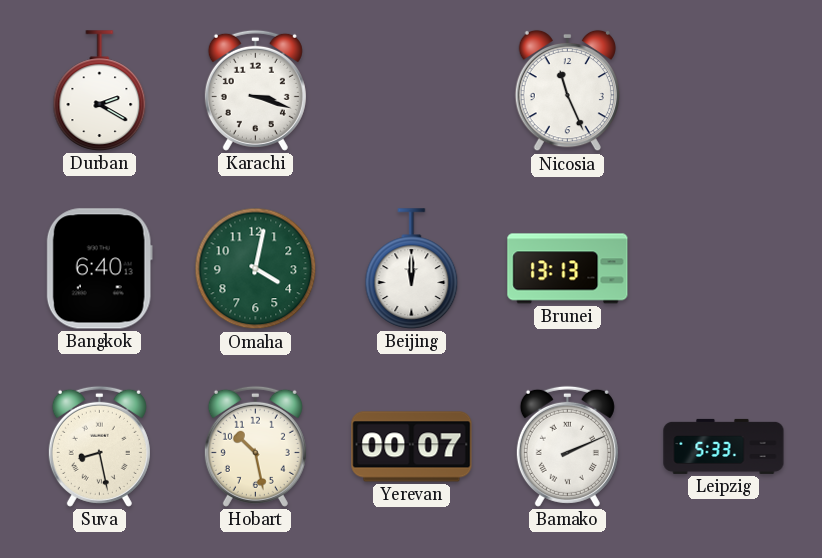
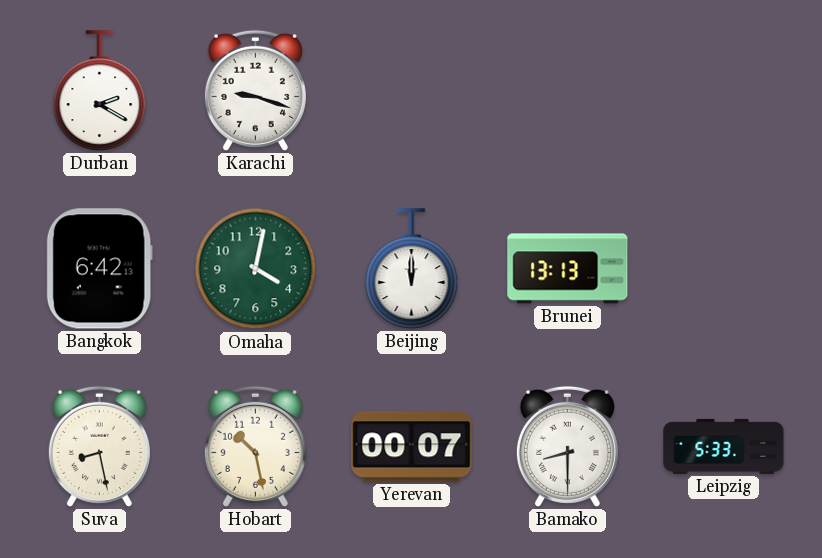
Karachi: 3:18 -> 9:18 (255, 90)
Nicosia: 11:26 -> none (567, 91)
Bangkok: 6:40 -> 6:42 (99, 269)
Bamako: 2:11 -> 8:30 (567, 446)
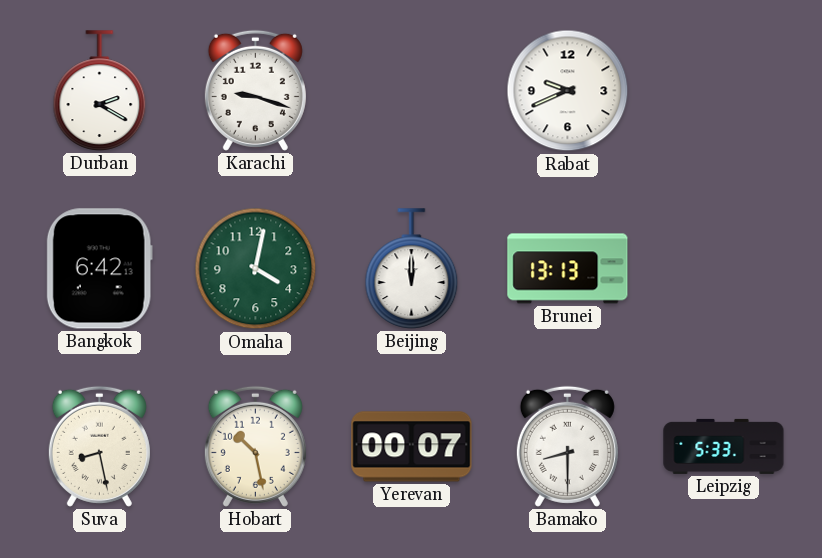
Rabat: none -> 9:41 (568, 91)
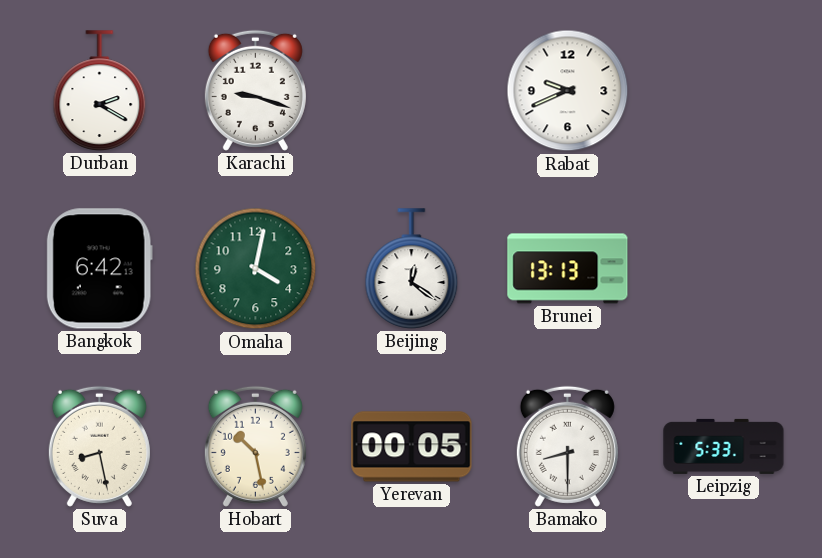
Beijing: 12:00 -> 12:21 (412, 269)
Yerevan: 00:07 -> 00:05 (412, 447)
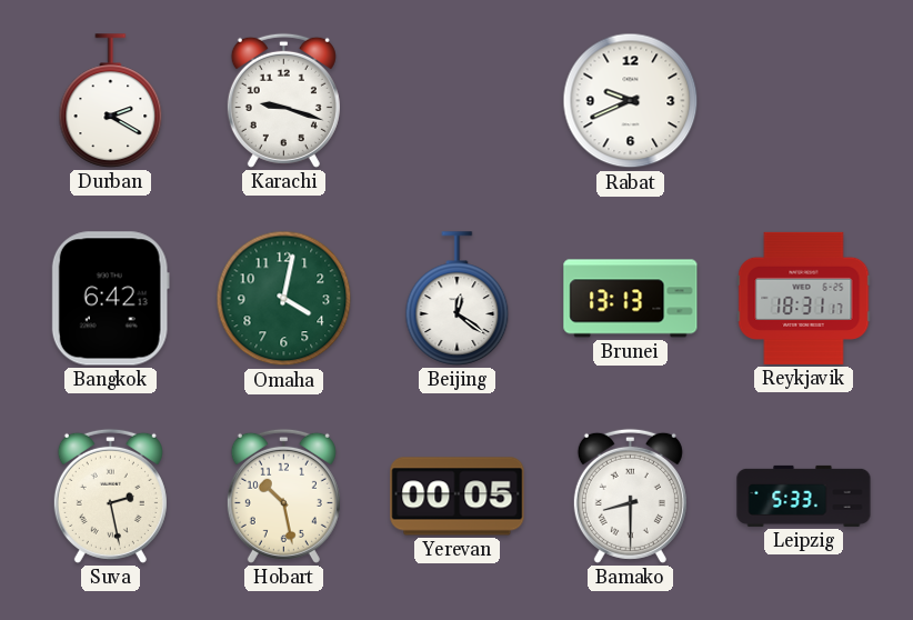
Reykjavik: none -> 18:31 (804, 298)
Suva: 8:28 -> 2:28 (110, 496)
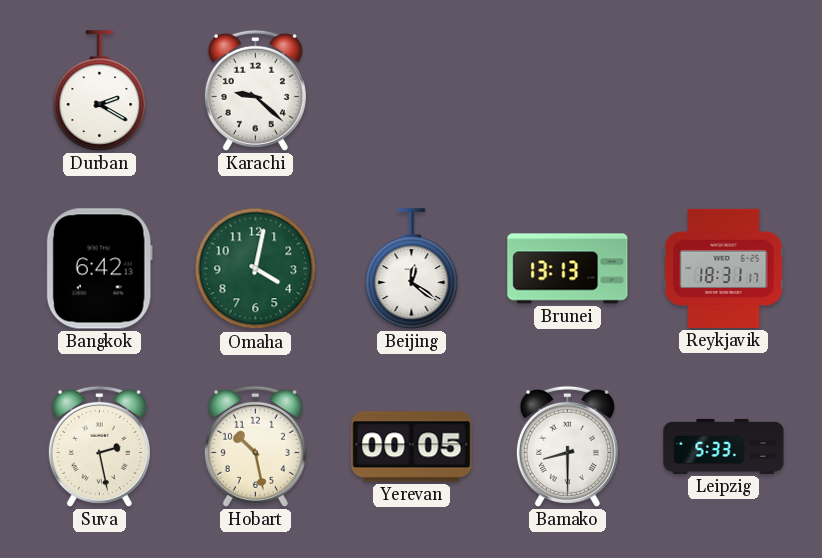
Karachi: 9:18 -> 9:22 (255, 90)
Rabat: 9:41 -> none (631, 101)
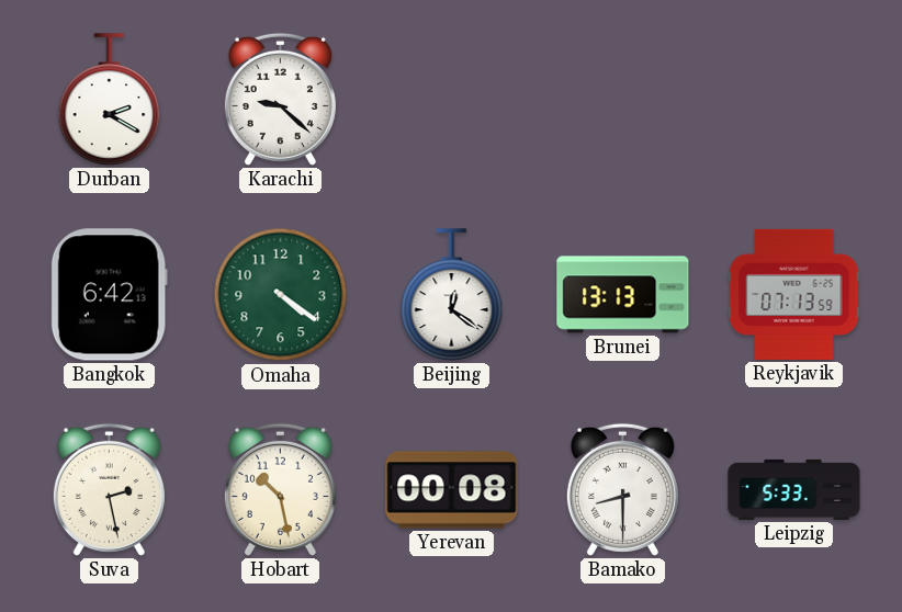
Omaha: 4:02 -> 4:21 (281, 295)
Reykjavik: 18:31 -> 07:13 (794, 294)
Yerevan: 00:05 -> 00:08 (452, 490)
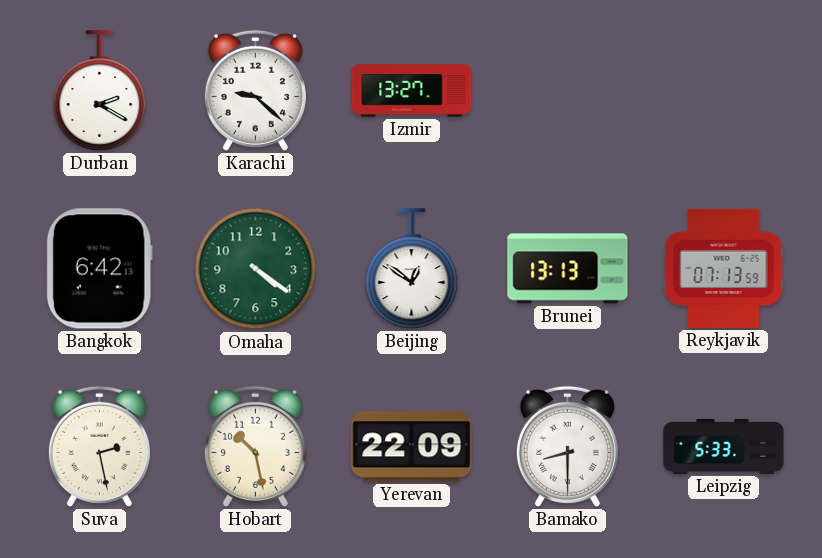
Izmir: none -> 13:27 (412, 91)
Beijing: 12:21 -> 12:51 (412, 269)
Yerevan: 00:08 -> 22:09 (412, 447)
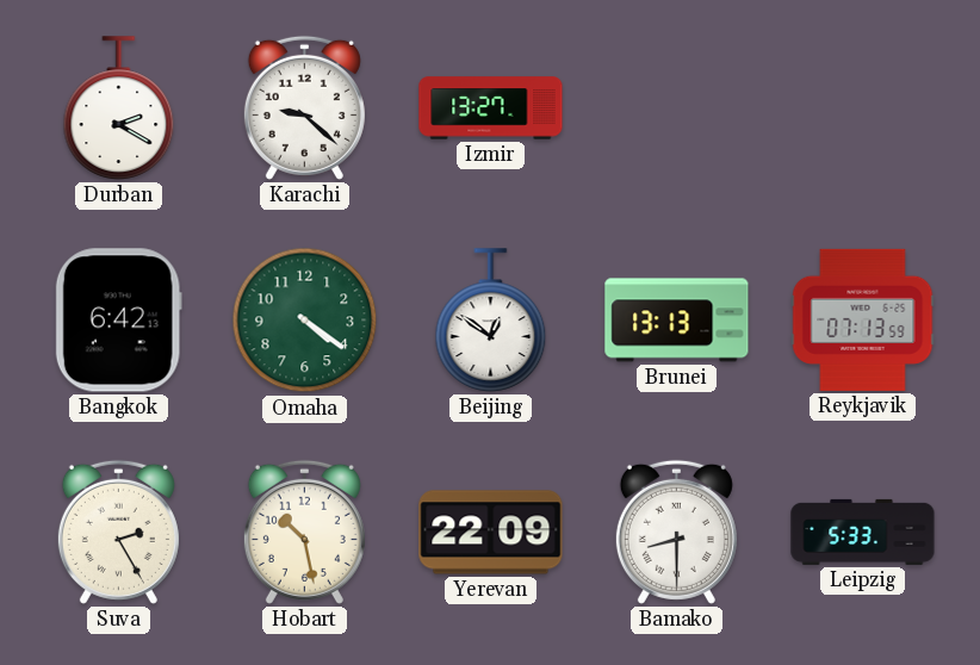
Suva: 2:28 -> 2:25 (118, 532)
